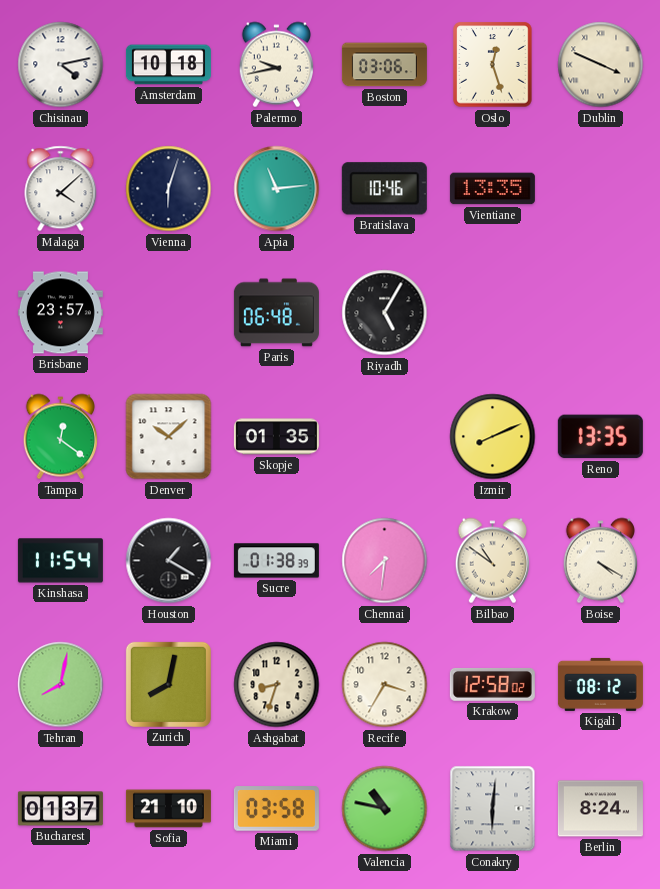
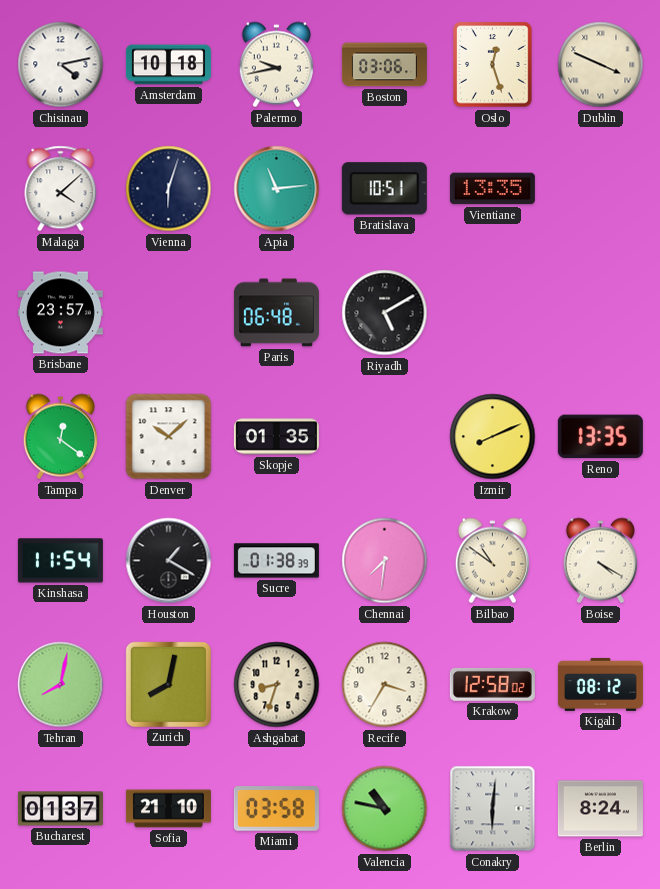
Bratislava: 10:46 -> 10:51 (384, 189)
Riyadh: 5:05 -> 5:10 (385, 313)
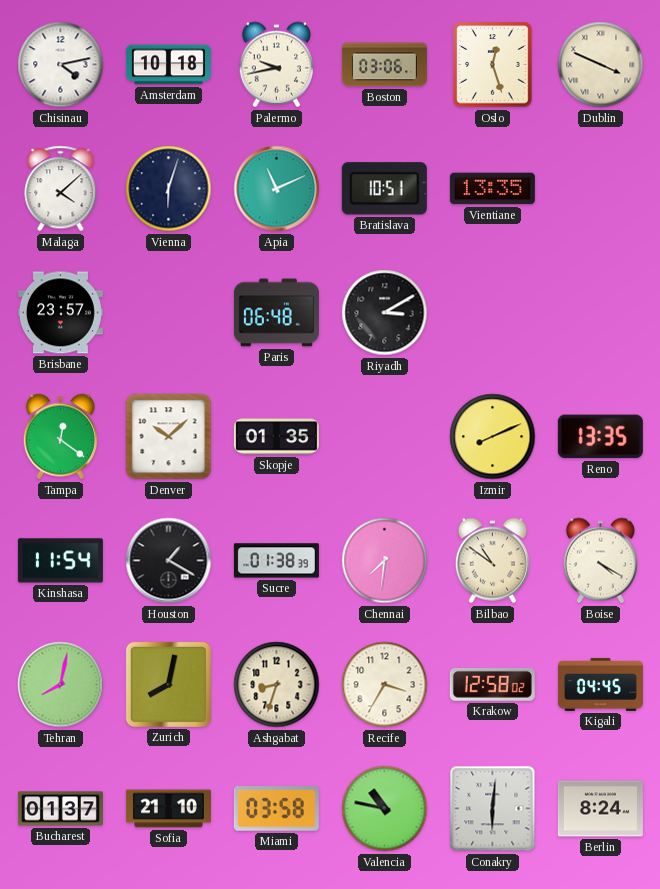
Apia: 11:14 -> 11:11 (277, 189)
Riyadh: 5:10 -> 3:10 (385, 313)
Kigali: 08:12 -> 04:45 (600, 684)
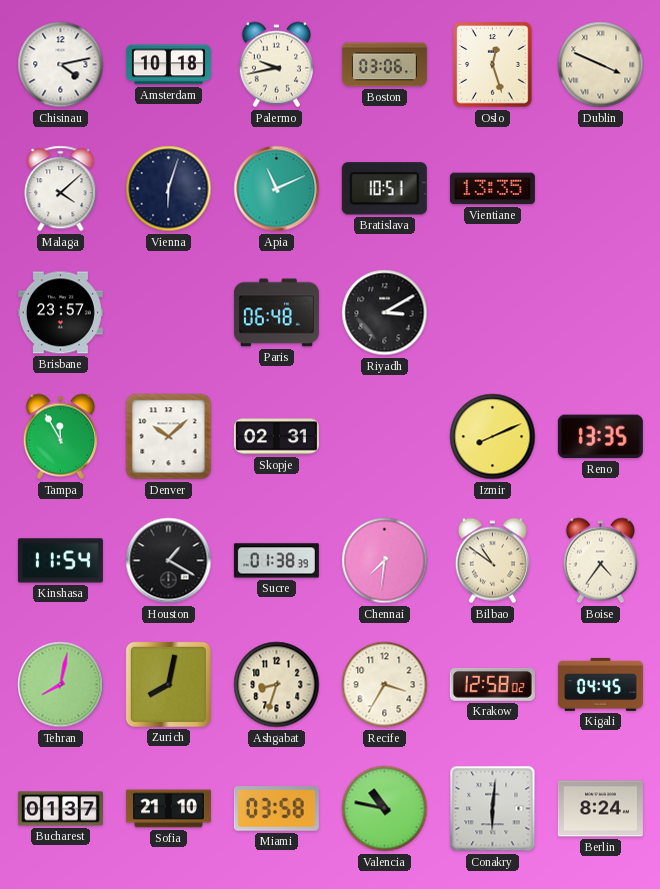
Tampa: 12:21 -> 11:55 (60, 437)
Skopje: 01:35 -> 02:31 (276, 437)
Boise: 4:20 -> 4:36 (600, 561)
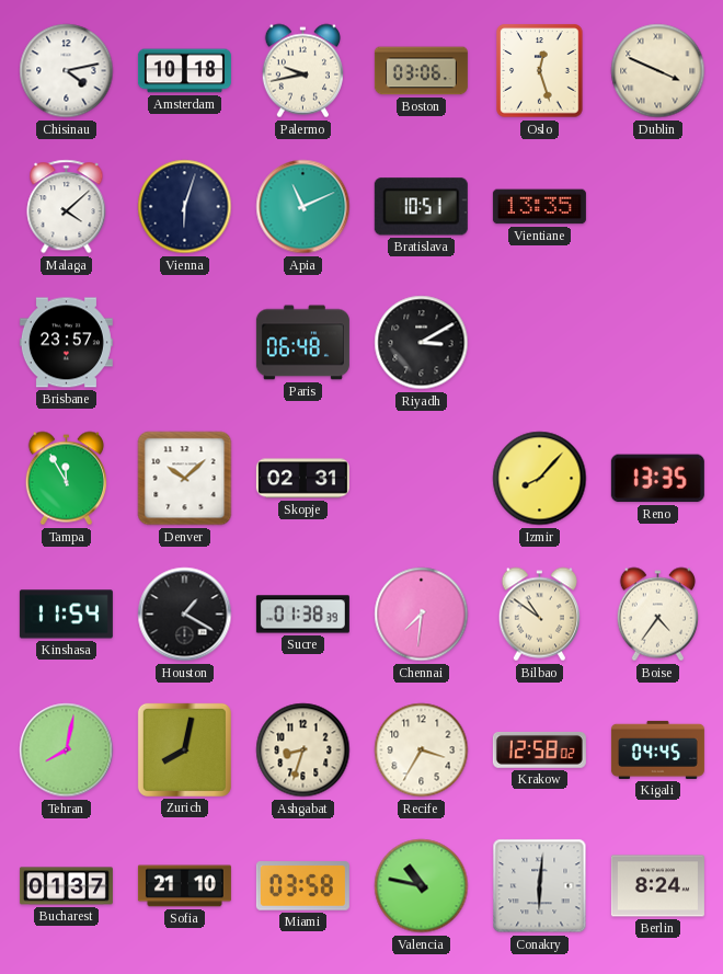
Izmir: 8:11 -> 8:07 (540, 479)
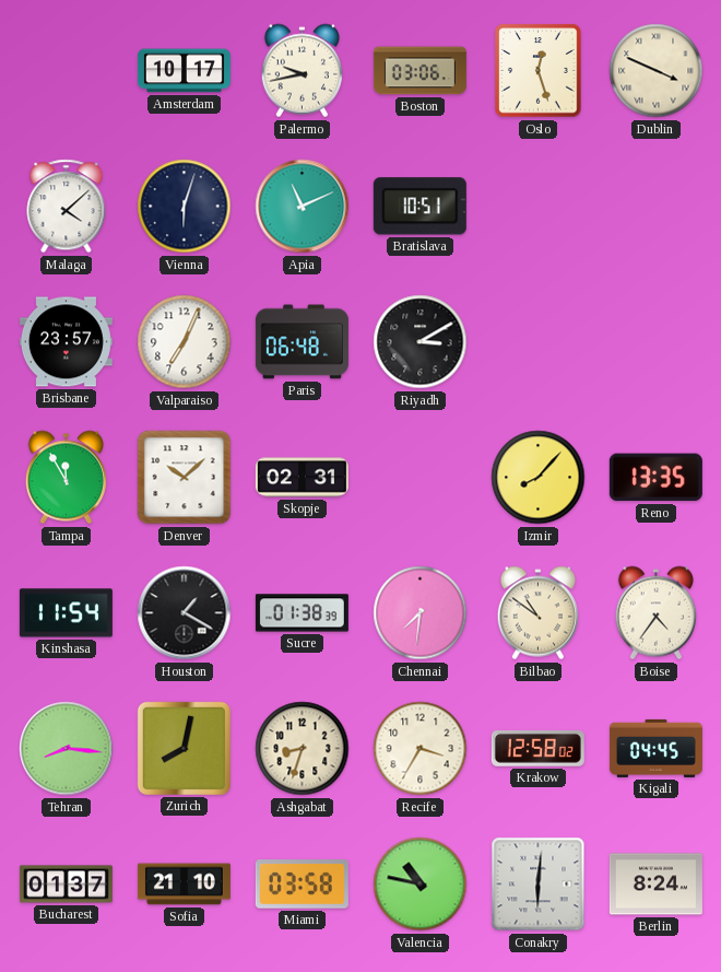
Chisinau: 4:13 -> none (67, 71)
Amsterdam: 10:18 -> 10:17 (184, 71)
Vientiane: 13:35 -> none (539, 207)
Valparaiso: none -> 7:04 (185, 342)
Tehran: 8:02 -> 8:16 (67, 749)
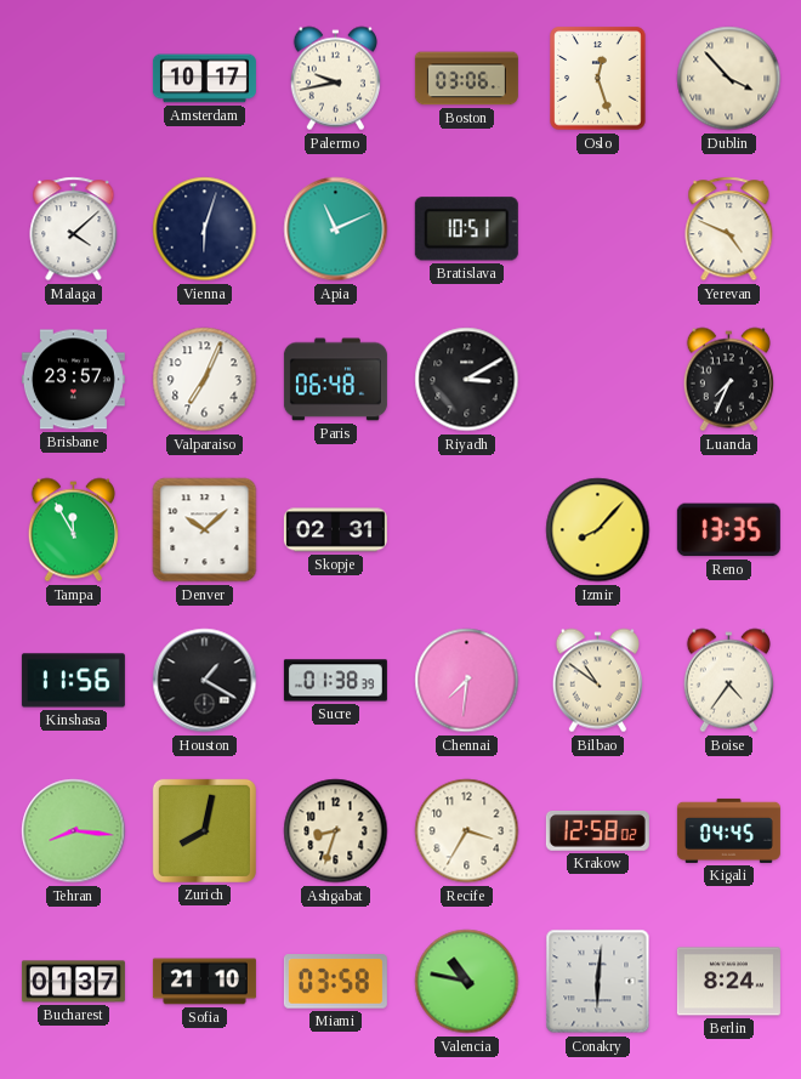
Dublin: 3:49 -> 3:53 (729, 79)
Yerevan: none -> 4:49 (729, 229)
Luanda: none -> 7:34 (728, 380)
Kinshasa: 11:54 -> 11:56 (73, 681)
